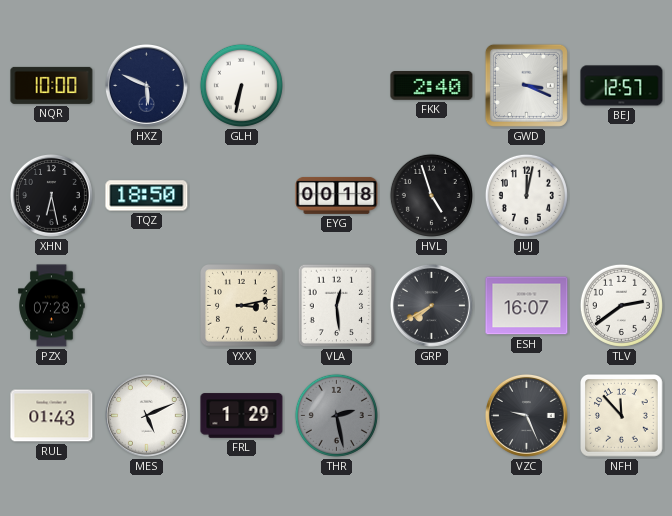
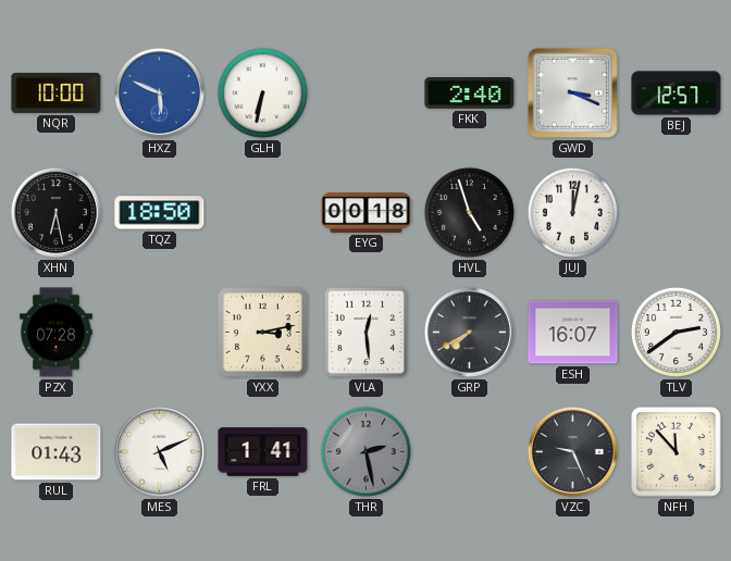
HXZ dial: navy -> blue (159, 92)
FRL: 1:29 -> 1:41 (263, 452)
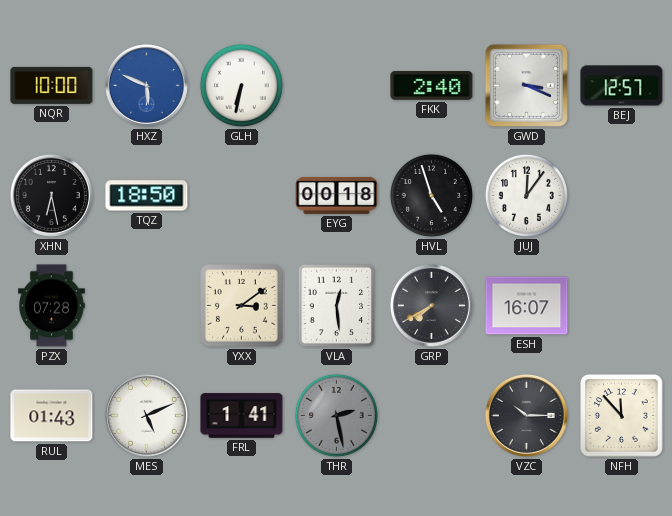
JUJ: 12:02 -> 12:06 (526, 195)
YXX: 3:13 -> 3:09 (242, 306)
TLV: 2:39 -> none (676, 332)
VZC: 9:26 -> 10:15 (526, 415)
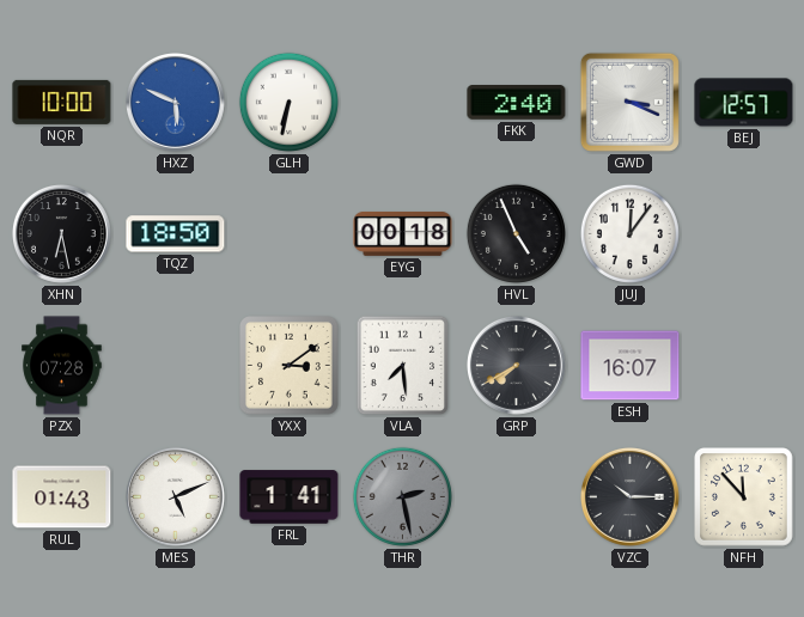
HVL: 4:57 -> 4:56 (516, 233)
VLA: 12:29 -> 7:29 (403, 366)
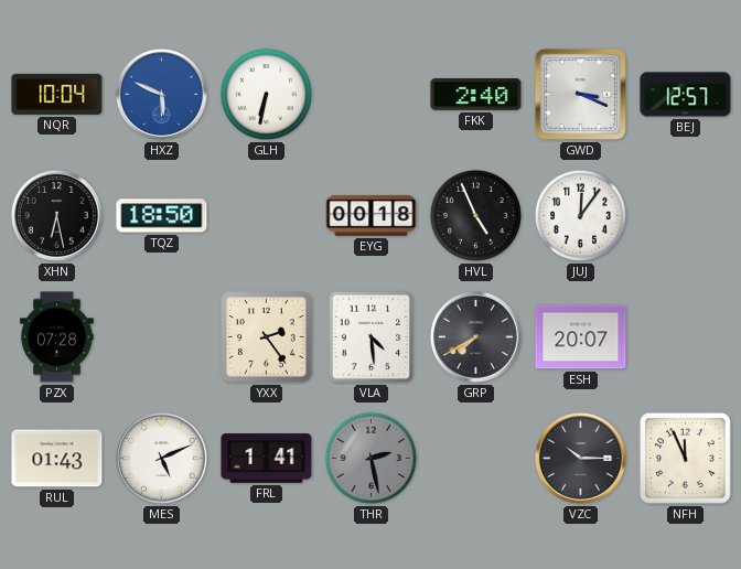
NQR: 10:00 -> 10:04 (57, 94)
YXX: 3:09 -> 2:24 (267, 337)
VLA: 7:29 -> 4:29 (372, 337)
ESH: 16:07 -> 20:07 (581, 337)
NFH: 11:53 -> 11:56 (686, 459)
